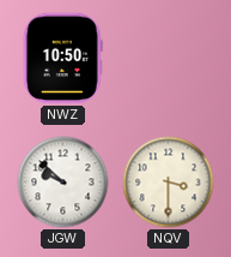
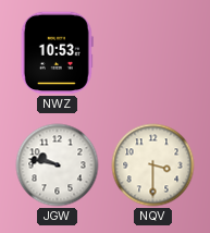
NWZ: 10:50 -> 10:53 (57, 53)
JGW: 9:52 -> 9:47 (58, 165)
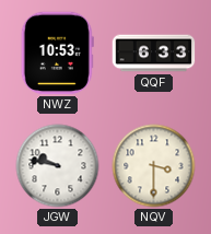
QQF: none -> 6:33 (154, 54)
